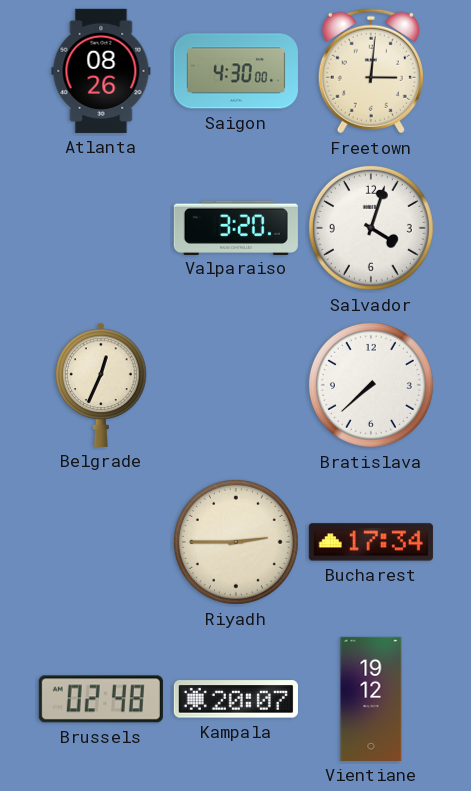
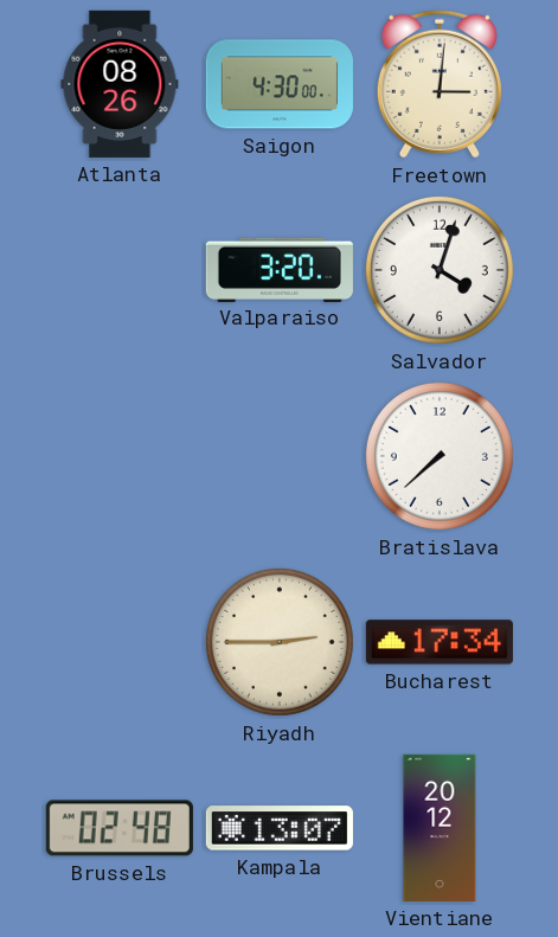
Belgrade: 12:34 -> none (101, 385)
Kampala: 20:07 -> 13:07 (280, 828)
Vientiane: 19:12 -> 20:12 (440, 828)
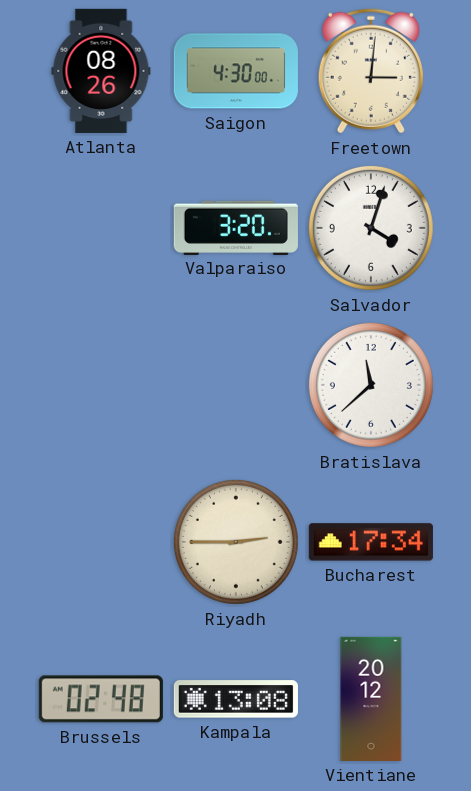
Bratislava: 7:38 -> 11:38 (371, 385)
Kampala: 13:07 -> 13:08 (236, 699)
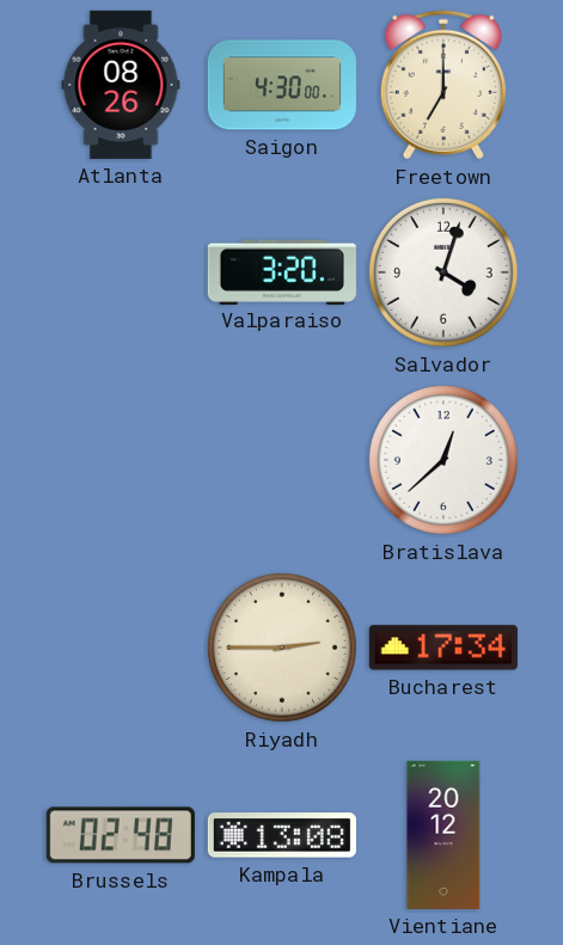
Freetown: 3:01 -> 7:00 (443, 85)
Bratislava: 11:38 -> 12:38 (443, 460)
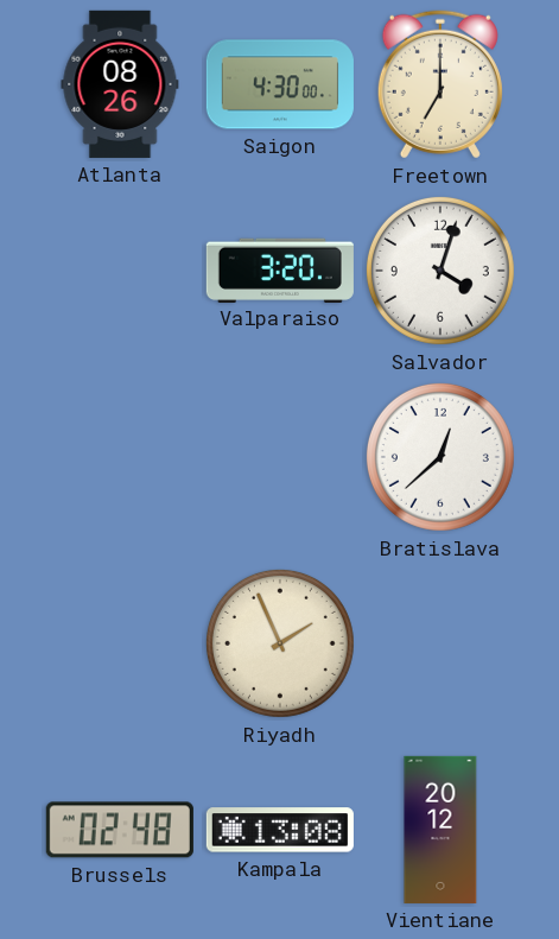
Riyadh: 2:45 -> 1:56 (280, 643)
Bucharest: 17:34 -> none (443, 648)
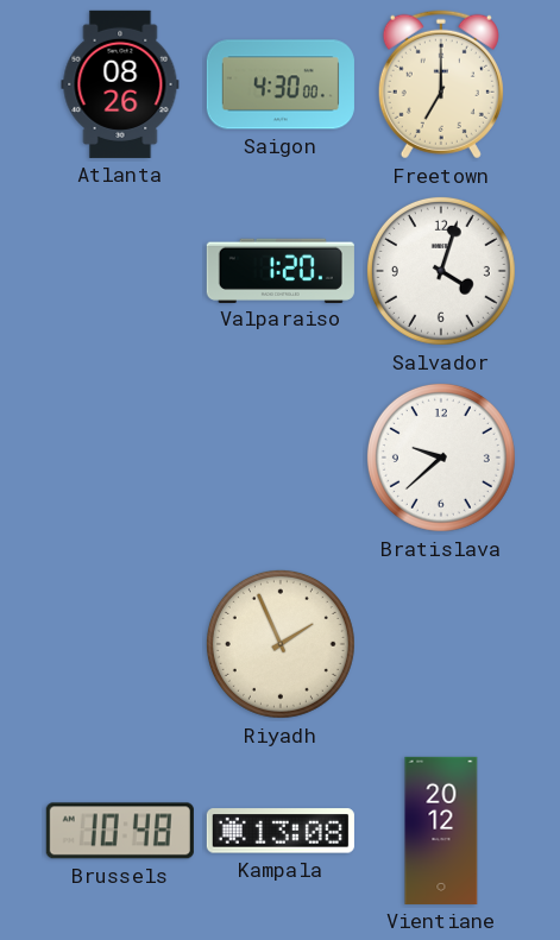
Valparaiso: 3:20 -> 1:20 (281, 270)
Bratislava: 12:38 -> 9:38 (441, 458)
Brussels: 02:48 -> 10:48 (120, 831)
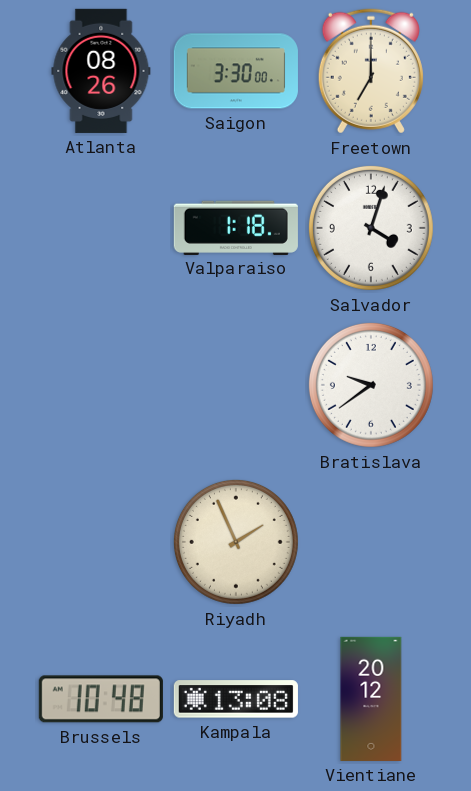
Saigon: 4:30 -> 3:30 (236, 71)
Valparaiso: 1:20 -> 1:18 (236, 227)
Bratislava: 9:38 -> 9:39 (371, 385)
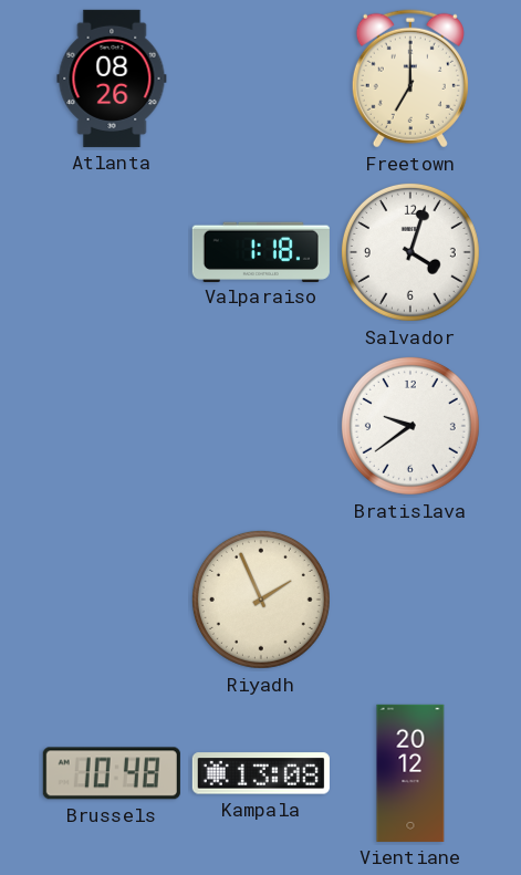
Saigon: 3:30 -> none (236, 71)
